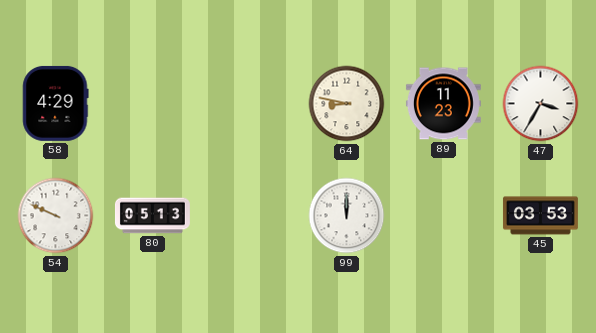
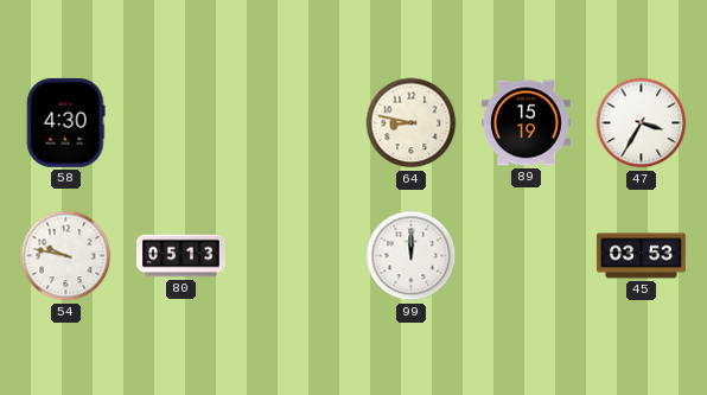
58: 4:29 -> 4:30 (66, 122)
89: 11:23 -> 15:19 (526, 123)
54: 9:49 -> 9:47 (66, 256)
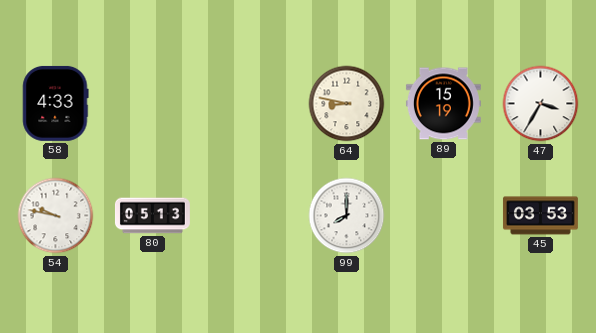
58: 4:30 -> 4:33 (56, 103)
99: 12:00 -> 8:00 (347, 216)
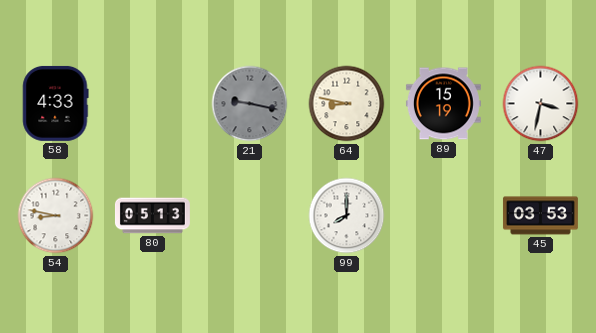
21: none -> 9:17 (250, 104)
47: 3:35 -> 3:32 (541, 104)
54: 9:47 -> 8:47 (56, 216)
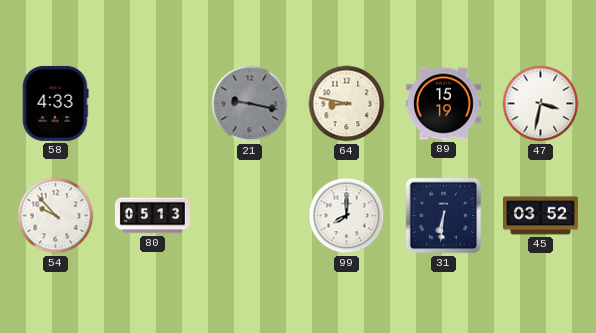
54: 8:47 -> 9:53 (56, 216)
31: none -> 6:31 (444, 216)
45: 03:53 -> 03:52 (541, 216)
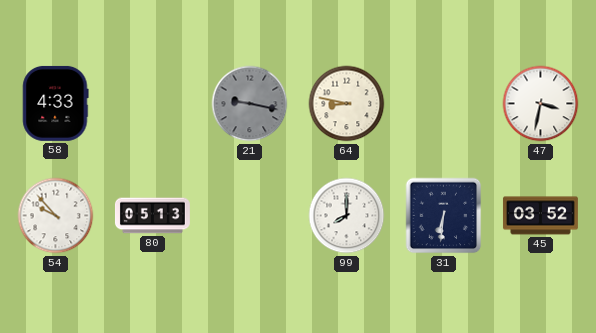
89: 15:19 -> none (443, 104)
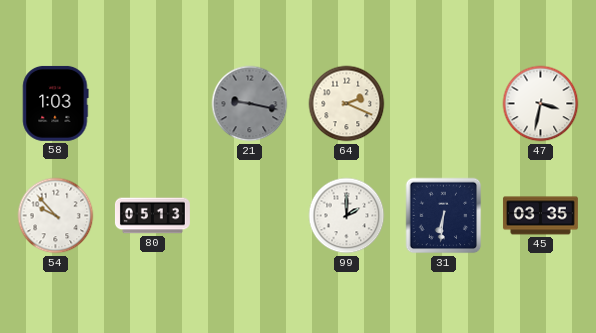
58: 4:33 -> 1:03 (56, 103)
64: 8:47 -> 2:19 (347, 104)
99: 8:00 -> 2:00 (347, 216)
45: 03:52 -> 03:35 (541, 216)
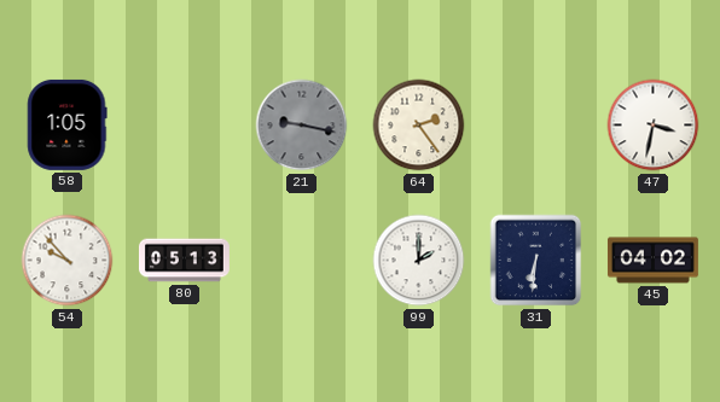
58: 1:03 -> 1:05 (68, 124)
64: 2:19 -> 2:24 (419, 126)
45: 03:35 -> 04:02 (654, 261)
